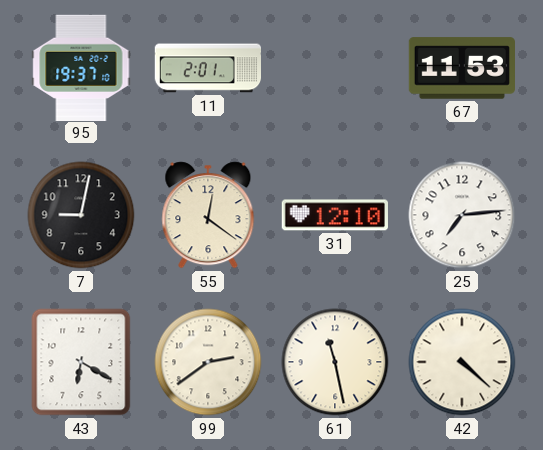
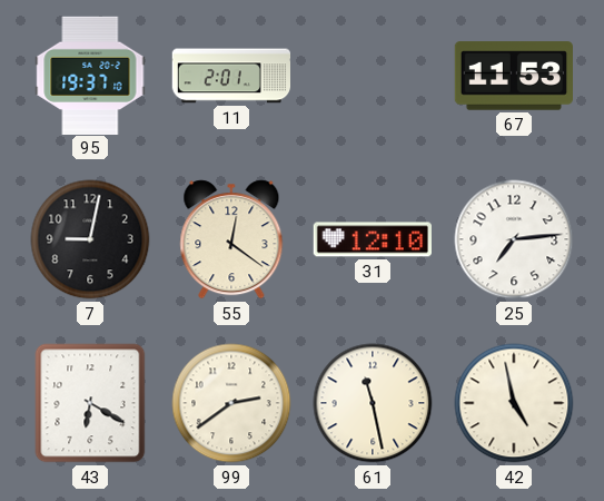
42: 4:22 -> 4:58 (514, 403)
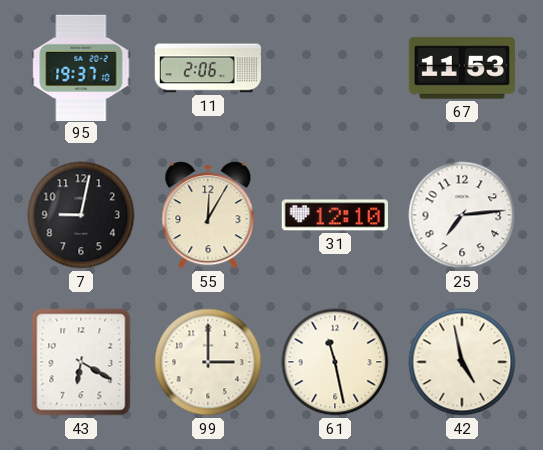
11: 2:01 -> 2:06 (207, 68)
55: 12:21 -> 12:05 (208, 215)
99: 2:39 -> 3:00 (208, 362)
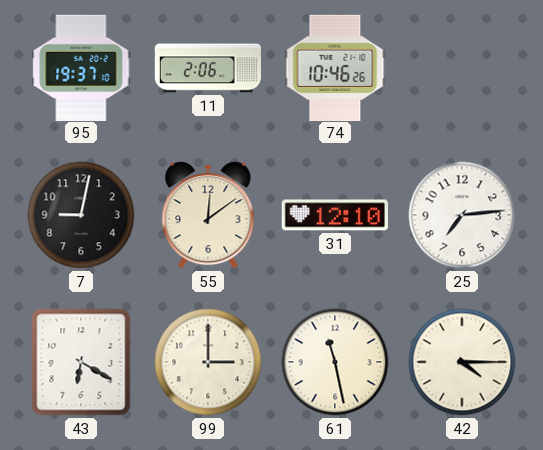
74: none -> 10:46 (335, 67)
67: 11:53 -> none (461, 68)
55: 12:05 -> 12:09 (208, 215)
42: 4:58 -> 4:15 (462, 362)
